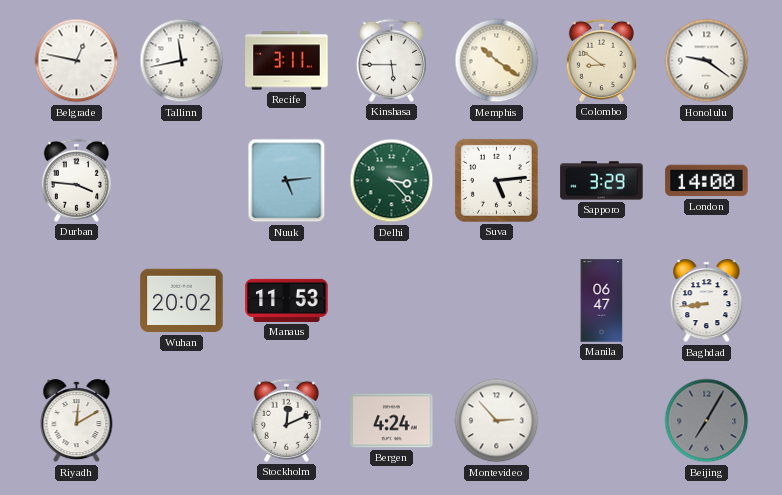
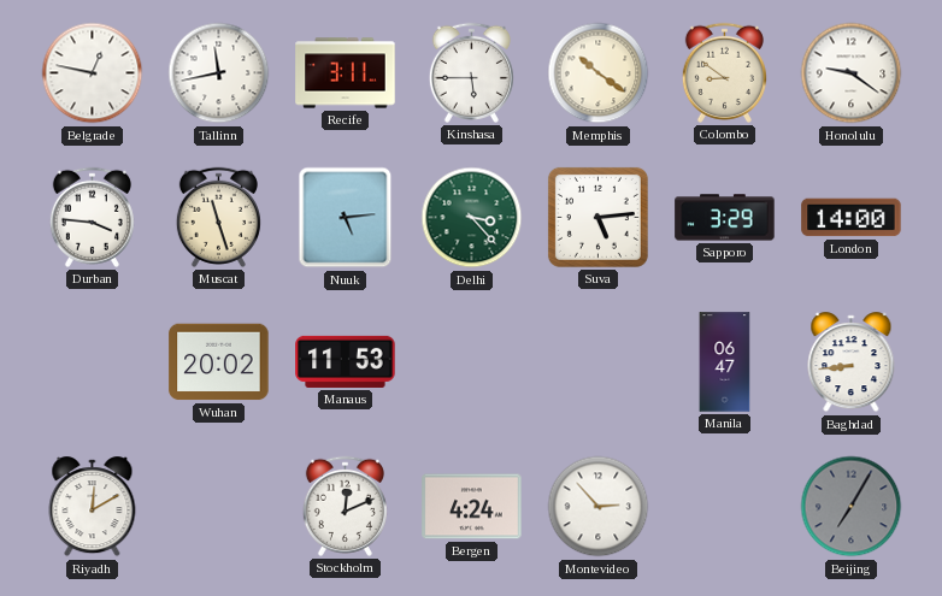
Muscat: none -> 11:27 (218, 217)
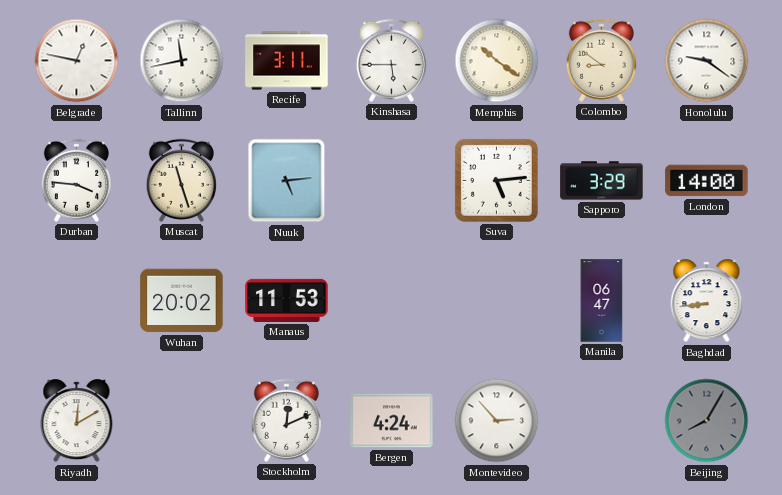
Delhi: 3:23 -> none (472, 218)
Beijing: 7:05 -> 8:05 (707, 421)
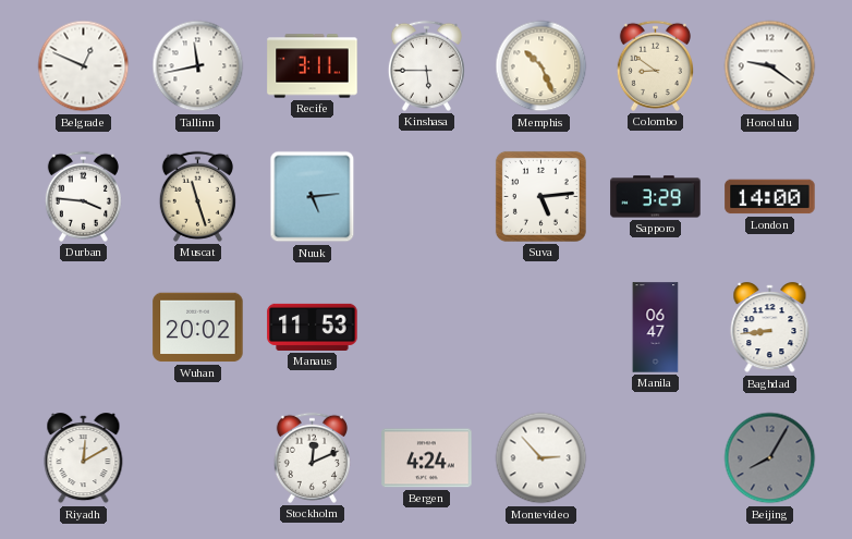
Belgrade: 12:47 -> 12:49 (84, 66)
Memphis: 10:21 -> 10:26 (541, 66)
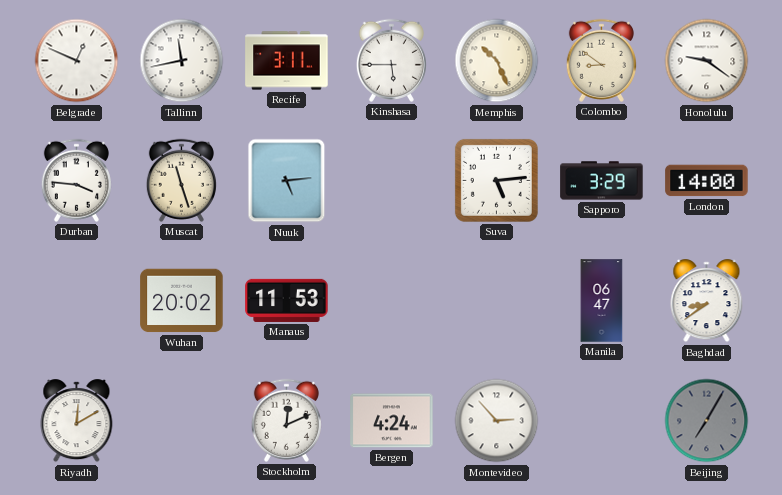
Baghdad: 8:44 -> 8:39 (707, 301)
Beijing: 8:05 -> 7:05 (707, 421)
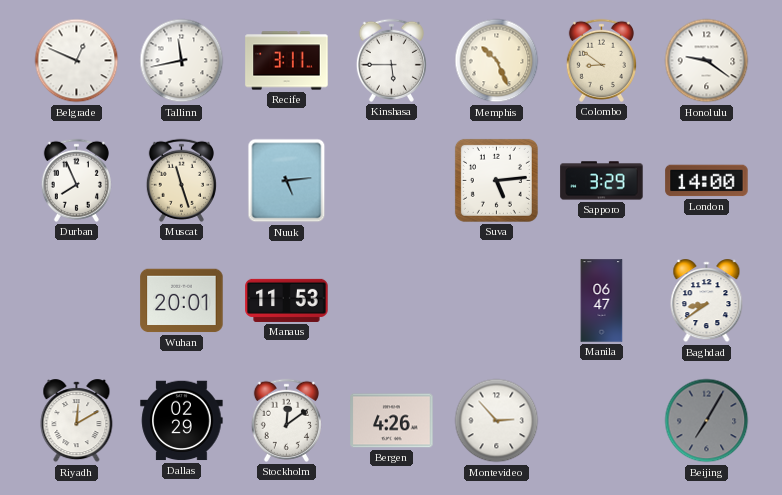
Durban: 3:46 -> 7:56 (76, 180)
Wuhan: 20:02 -> 20:01 (182, 301)
Dallas: none -> 02:29 (182, 421)
Stockholm: 12:11 -> 12:09 (286, 420)
Bergen: 4:24 -> 4:26 (392, 421)
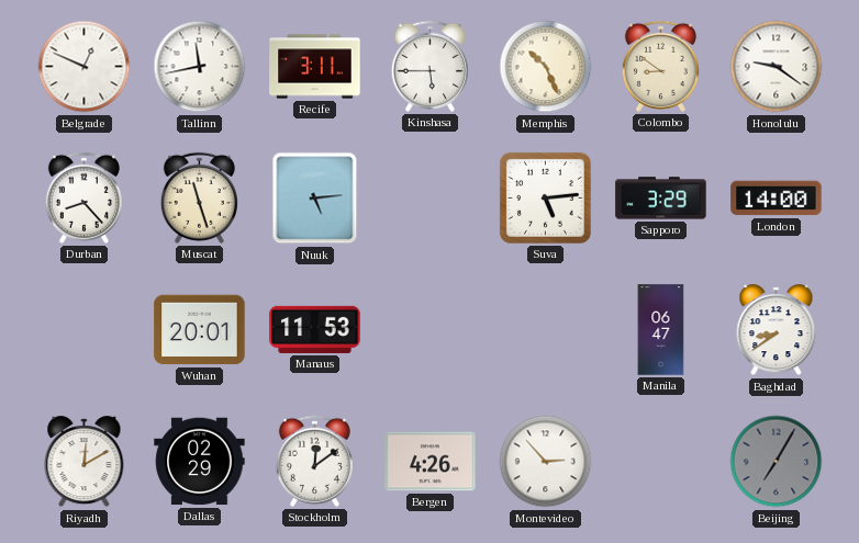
Durban: 7:56 -> 8:23 (83, 197)
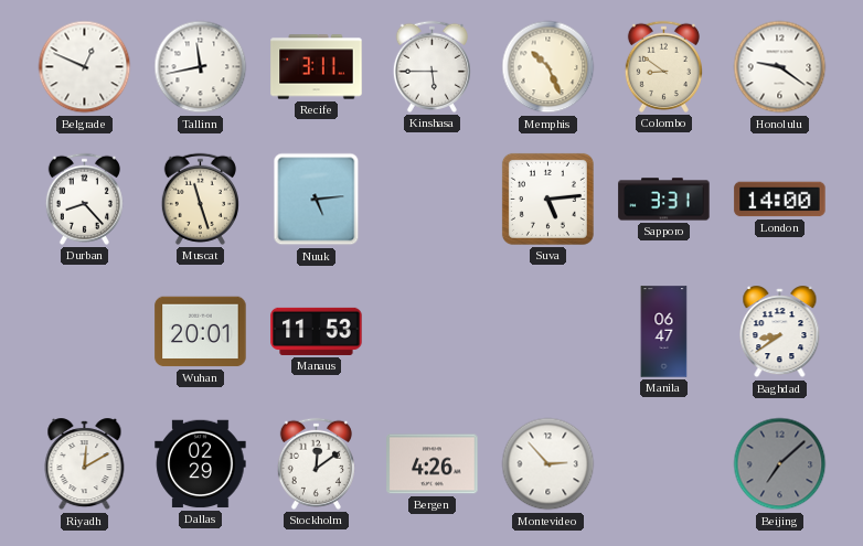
Sapporo: 3:29 -> 3:31 (664, 200)
Beijing: 7:05 -> 7:08 (780, 464)
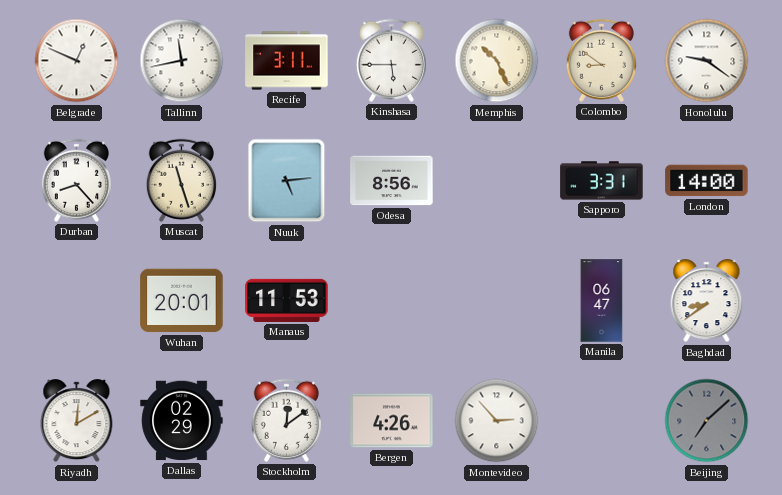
Odesa: none -> 8:56 (392, 181)
Suva: 5:14 -> none (547, 199)
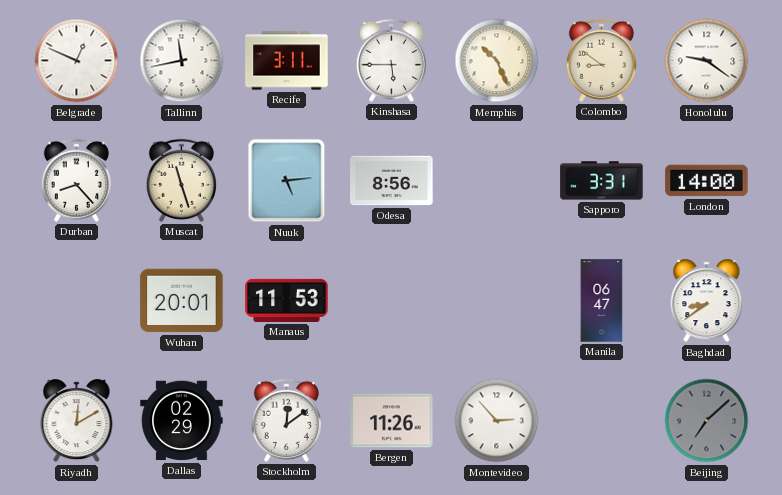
Bergen: 4:26 -> 11:26 (392, 421)
